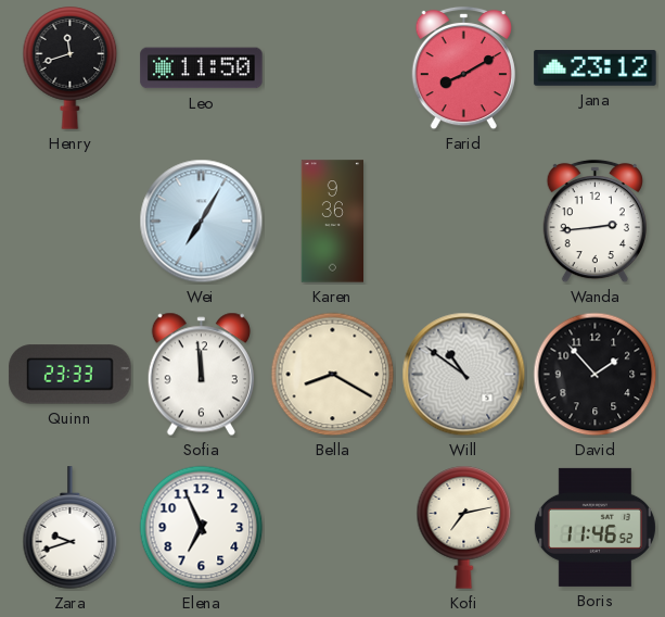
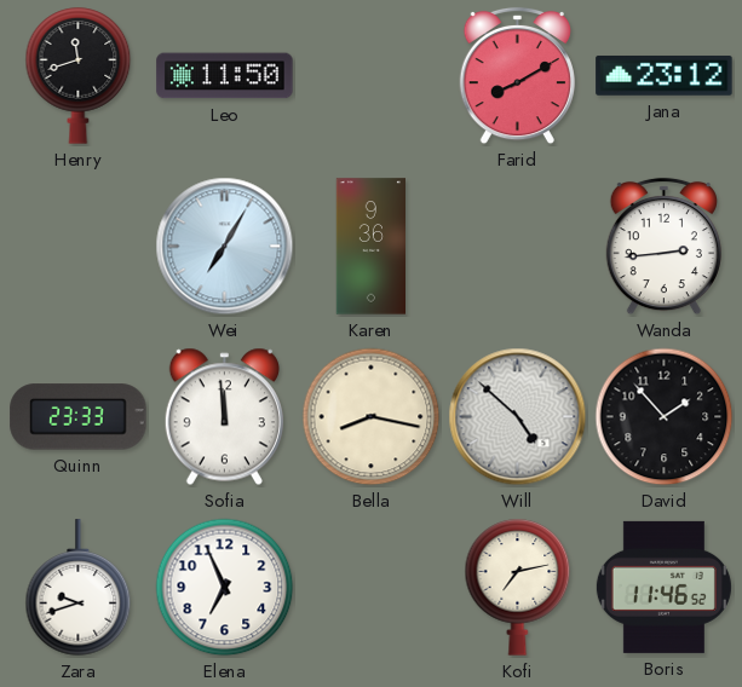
Bella: 8:20 -> 8:17 (372, 417)
Will: 10:51 -> 4:52 (518, 417)
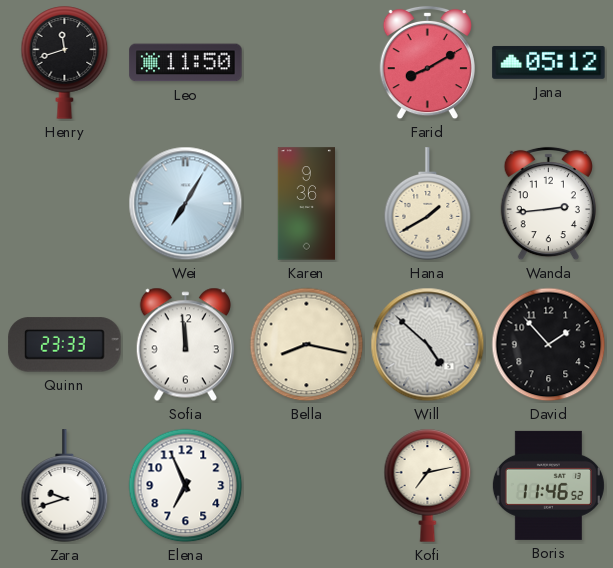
Jana: 23:12 -> 05:12 (549, 62)
Hana: none -> 1:40 (428, 204)
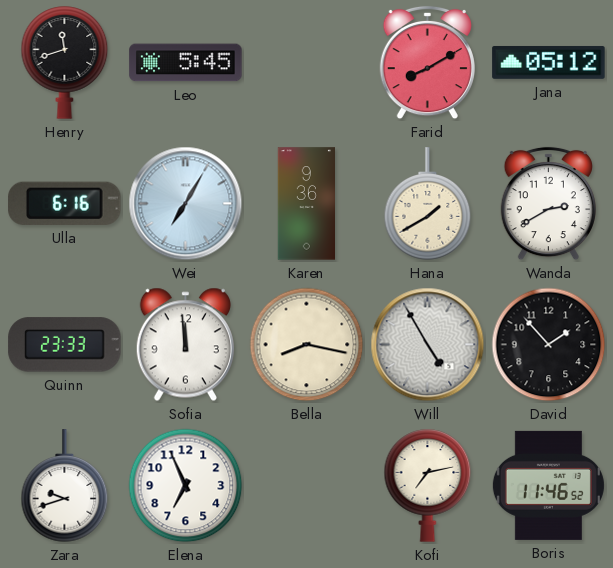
Leo: 11:50 -> 5:45 (186, 63)
Ulla: none -> 6:16 (65, 203)
Wanda: 2:44 -> 2:40 (548, 204)
Will: 4:52 -> 4:55 (428, 345)
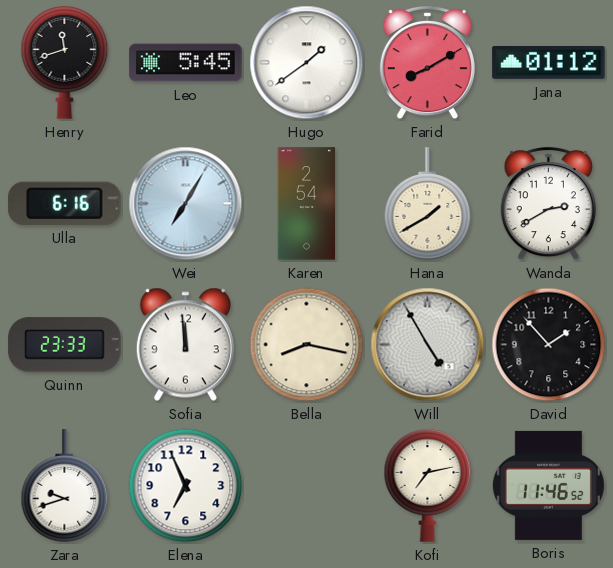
Hugo: none -> 1:39 (307, 63)
Jana: 05:12 -> 01:12 (549, 62)
Karen: 9:36 -> 2:54 (307, 204)
